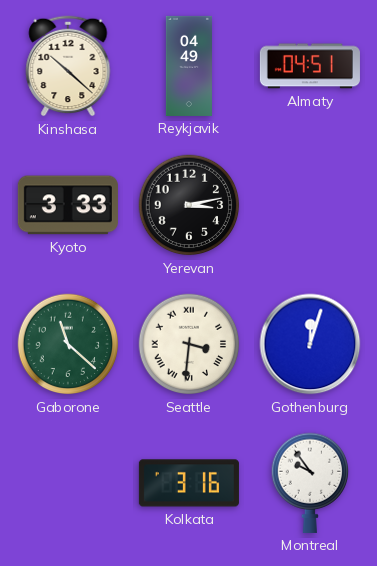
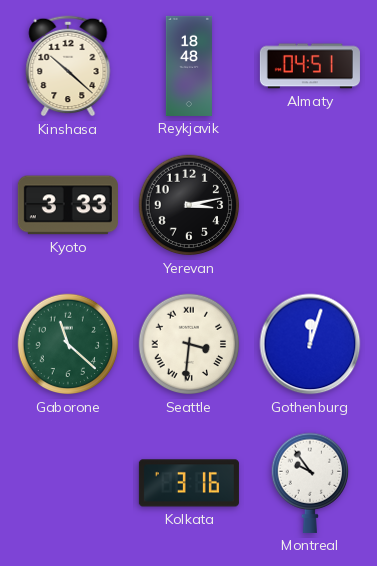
Reykjavik: 04:49 -> 18:48 (189, 66)
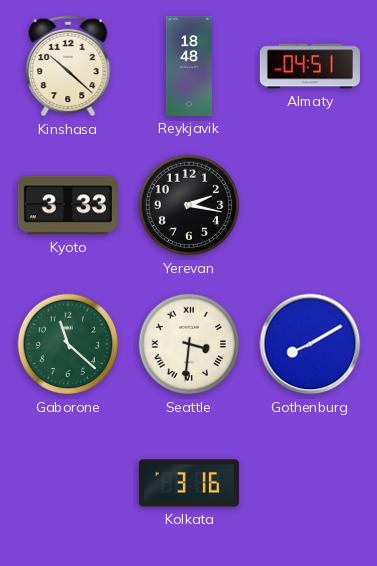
Yerevan: 3:13 -> 2:17 (189, 205)
Gothenburg: 12:03 -> 8:10 (310, 344)
Montreal: 9:54 -> none (309, 483)
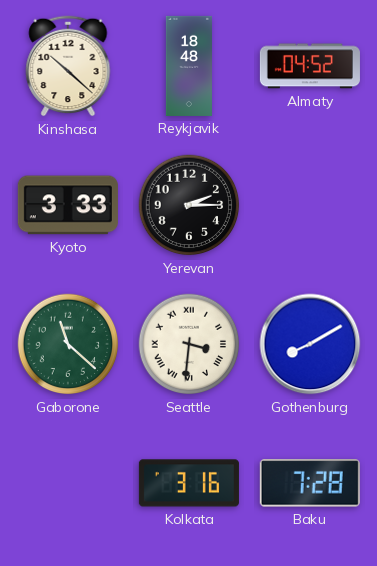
Almaty: 04:51 -> 04:52 (310, 66)
Yerevan: 2:17 -> 2:15 (189, 205)
Baku: none -> 7:28 (310, 483)
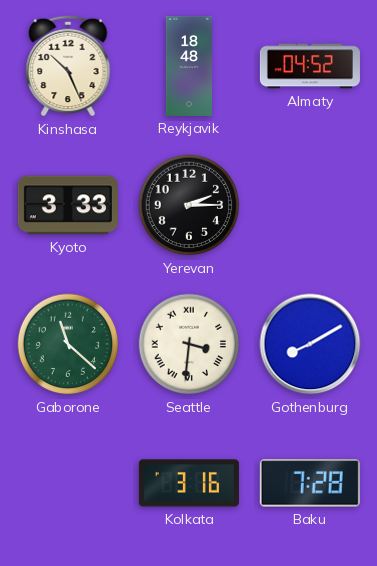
Kinshasa: 10:22 -> 10:26 (68, 66)
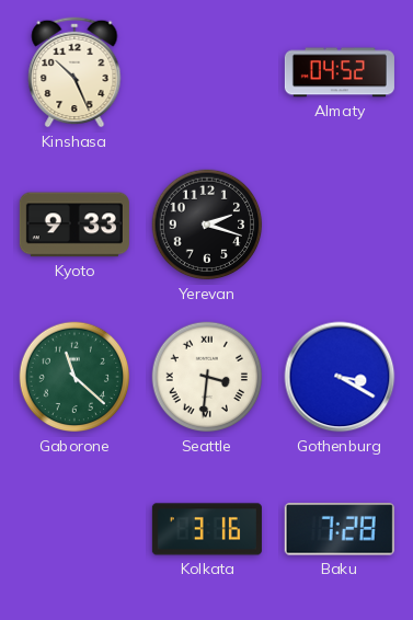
Reykjavik: 18:48 -> none (189, 66)
Kyoto: 3:33 -> 9:33 (74, 225)
Yerevan: 2:15 -> 2:18 (207, 225)
Gothenburg: 8:10 -> 3:20 (340, 377)
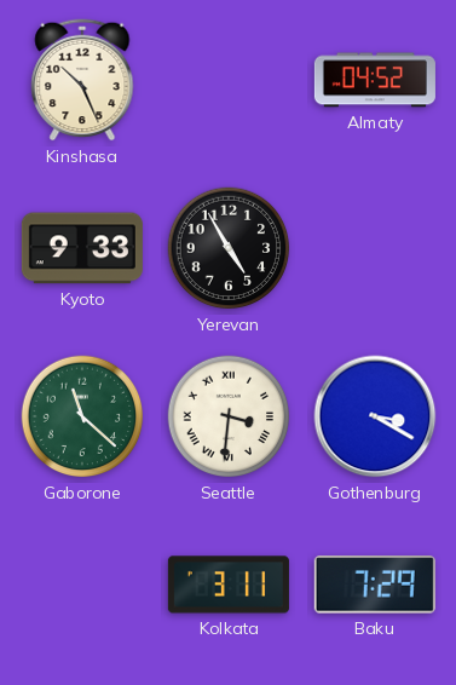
Yerevan: 2:18 -> 4:55 (229, 248)
Kolkata: 3:16 -> 3:11 (229, 585)
Baku: 7:28 -> 7:29 (375, 585)
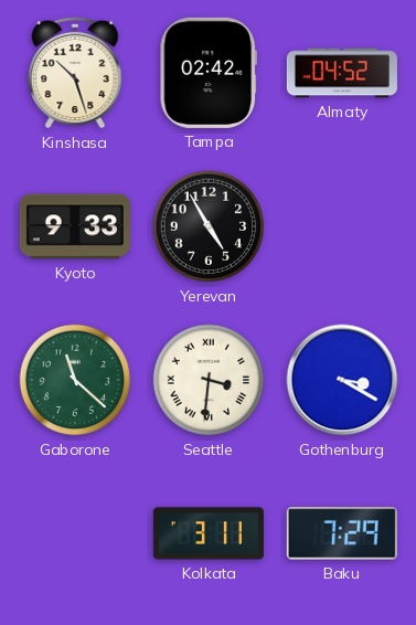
Kinshasa: 10:26 -> 10:27 (75, 73)
Tampa: none -> 02:42 (207, 73)
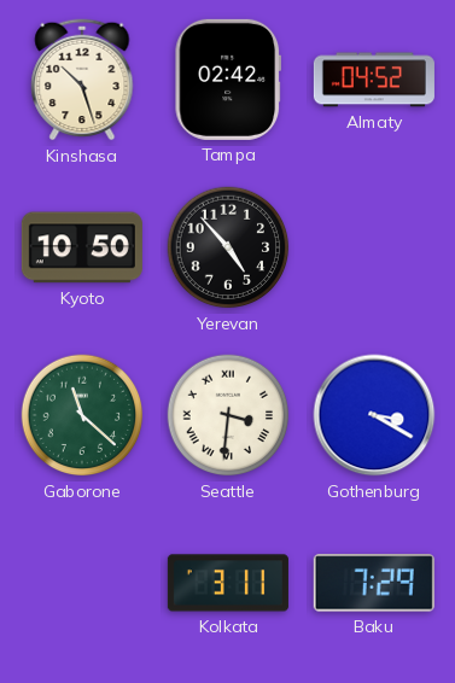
Kyoto: 9:33 -> 10:50 (82, 247)
Yerevan: 4:55 -> 4:53 (228, 247)
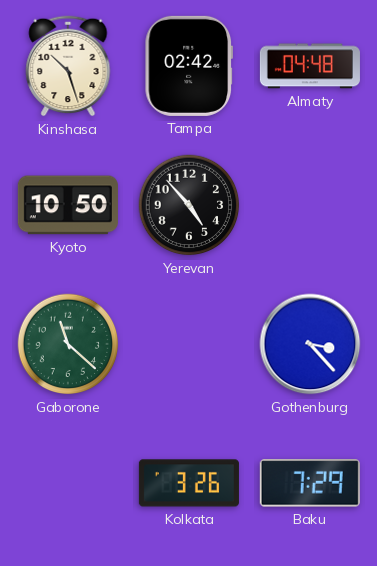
Almaty: 04:52 -> 04:48 (310, 66)
Seattle: 3:31 -> none (228, 415)
Gothenburg: 3:20 -> 3:23 (310, 344)
Kolkata: 3:11 -> 3:26 (189, 483)
